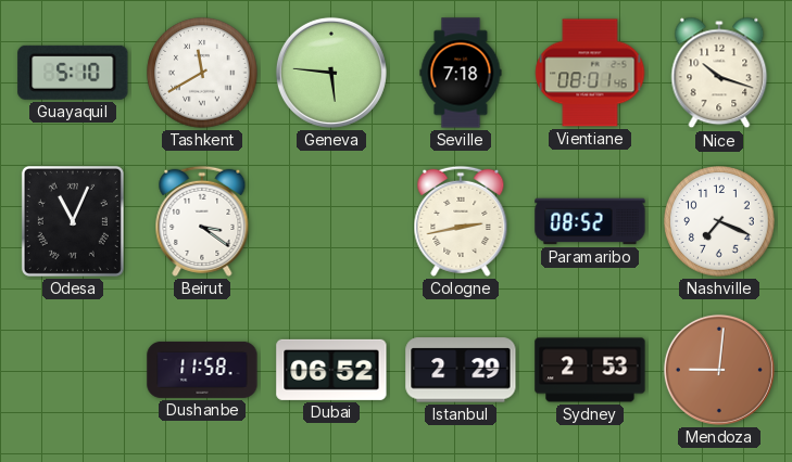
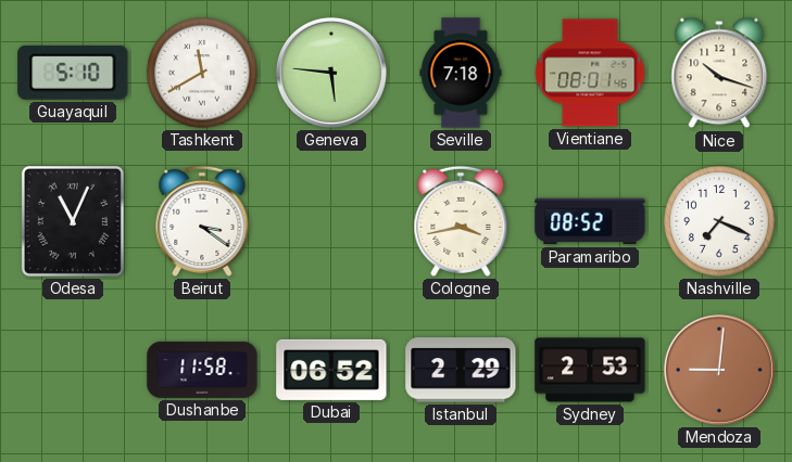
Cologne: 2:43 -> 3:43 (461, 221)
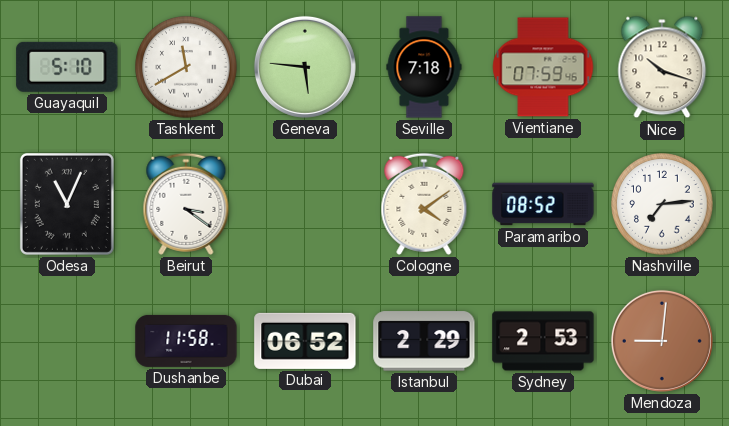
Vientiane: 08:01 -> 07:59 (543, 67)
Cologne: 3:43 -> 4:09 (424, 204)
Nashville: 7:19 -> 7:14 (662, 204)
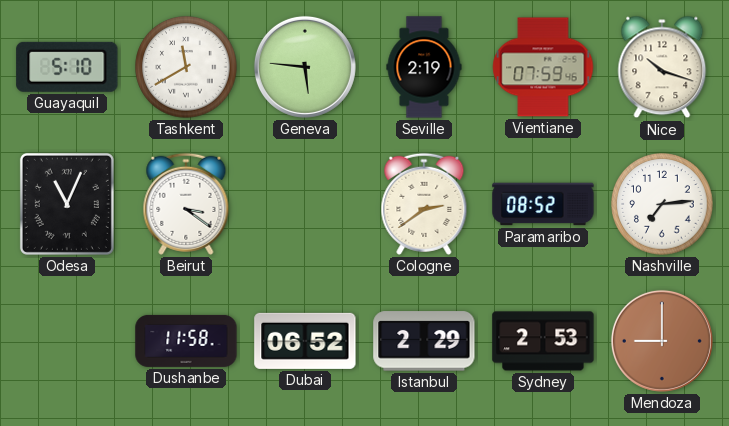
Seville: 7:18 -> 2:19 (424, 67)
Cologne: 4:09 -> 2:39 (424, 204)
Mendoza: 9:01 -> 9:00 (662, 341)
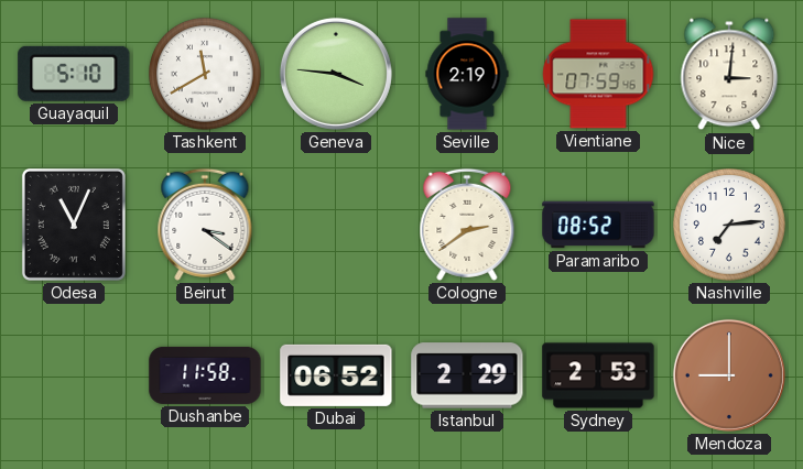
Geneva: 5:46 -> 3:46 (336, 74)
Nice: 10:18 -> 3:01 (729, 74)
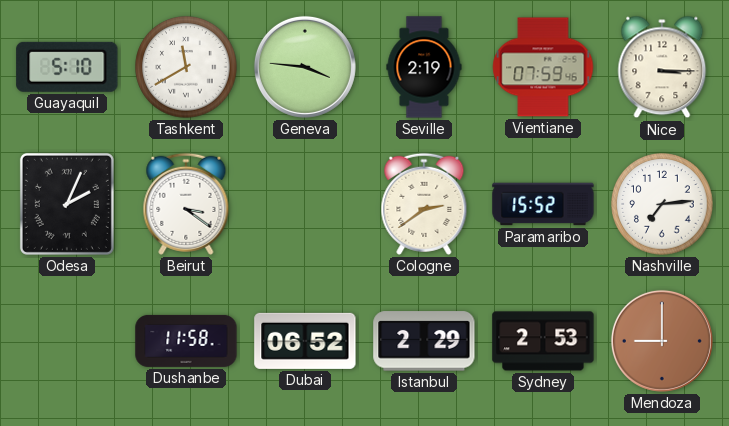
Nice: 3:01 -> 3:15 (662, 67)
Odesa: 11:04 -> 2:04 (67, 204)
Paramaribo: 08:52 -> 15:52 (543, 204)
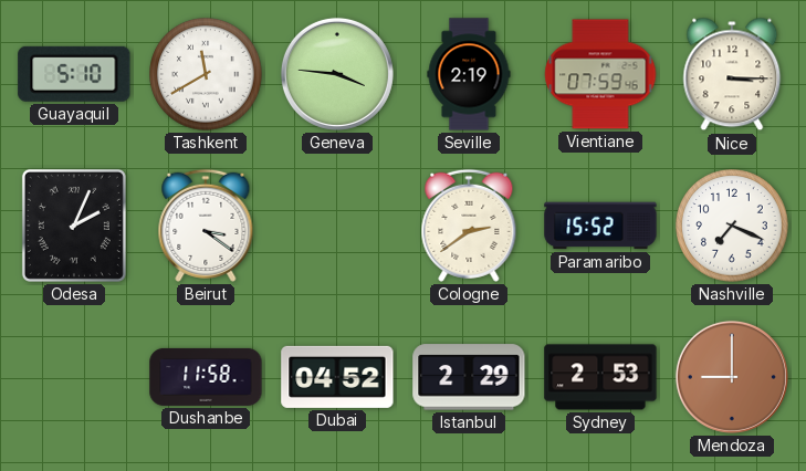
Nashville: 7:14 -> 7:19 (732, 226)
Dubai: 06:52 -> 04:52 (337, 377)
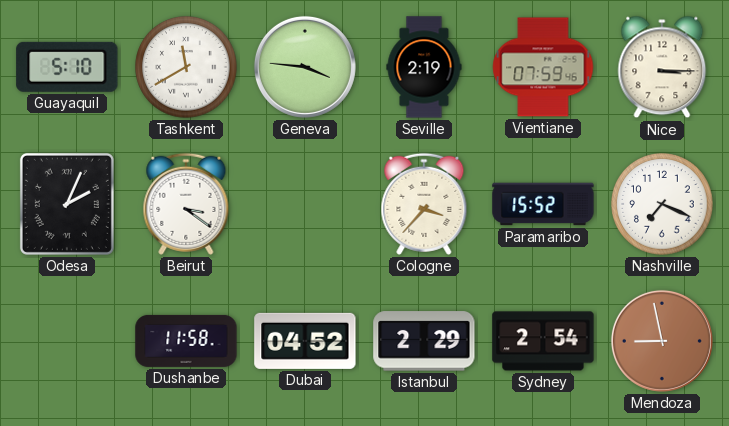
Cologne: 2:39 -> 3:37 (424, 204)
Sydney: 2:53 -> 2:54 (543, 341)
Mendoza: 9:00 -> 8:58 (662, 341)
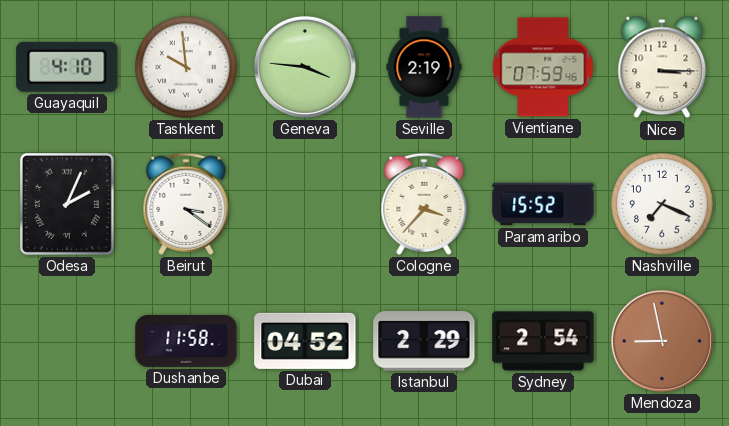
Guayaquil: 5:10 -> 4:10 (67, 67)
Tashkent: 11:40 -> 9:59 (186, 67)
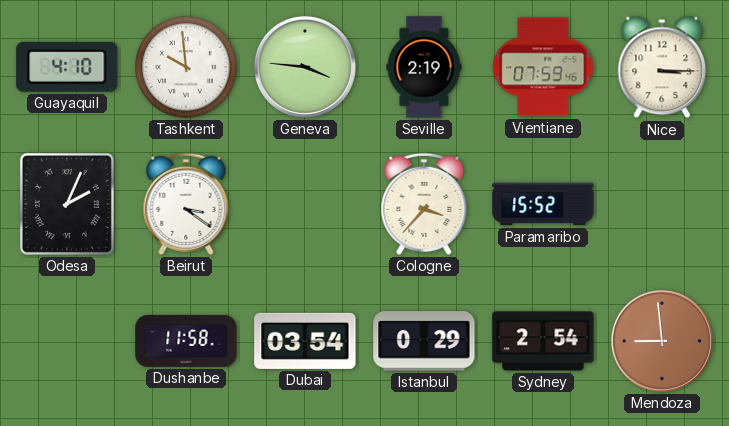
Nashville: 7:19 -> none (662, 204)
Dubai: 04:52 -> 03:54 (305, 341)
Istanbul: 2:29 -> 0:29 (424, 341)
Mendoza: 8:58 -> 8:59 (662, 341)
